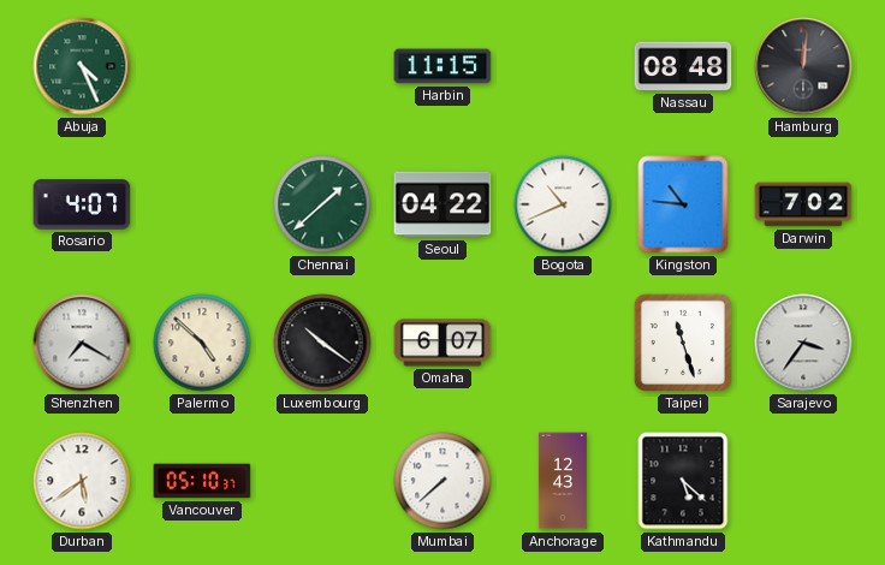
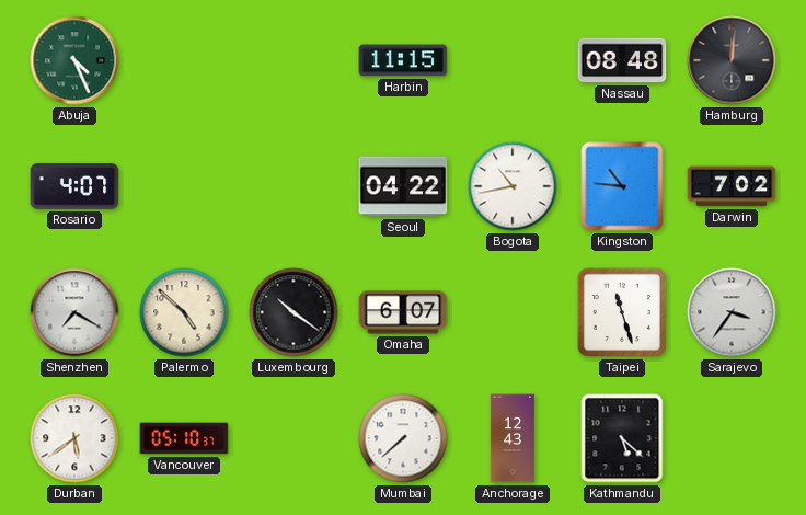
Chennai: 1:38 -> none (322, 204)
Bogota: 10:41 -> 10:43 (513, 186)
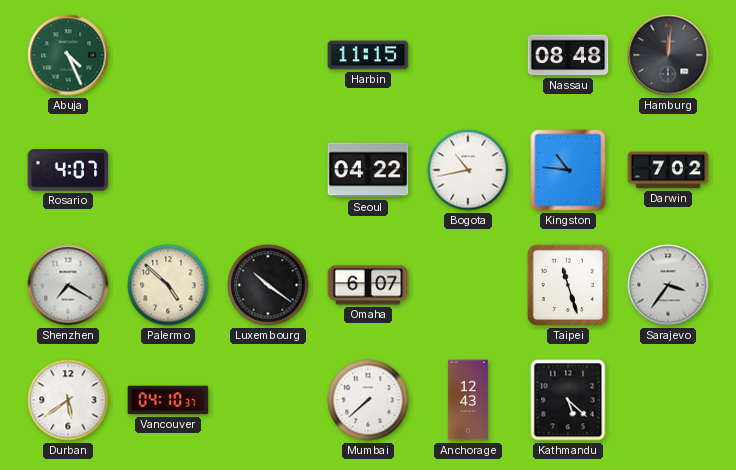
Vancouver: 05:10 -> 04:10 (168, 400)
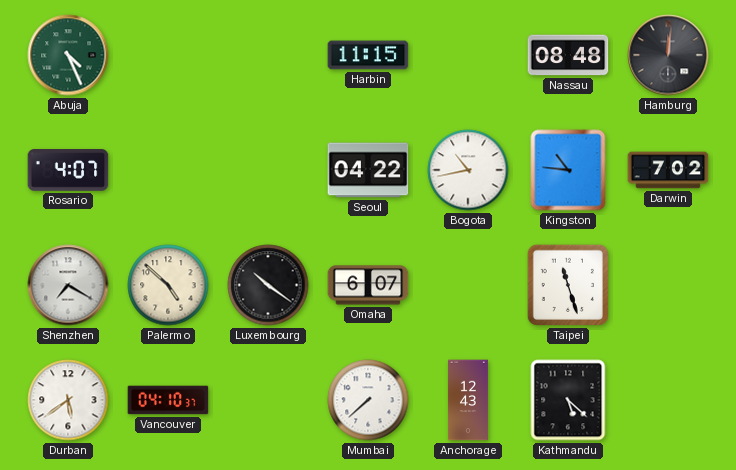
Sarajevo: 3:36 -> none (668, 285)
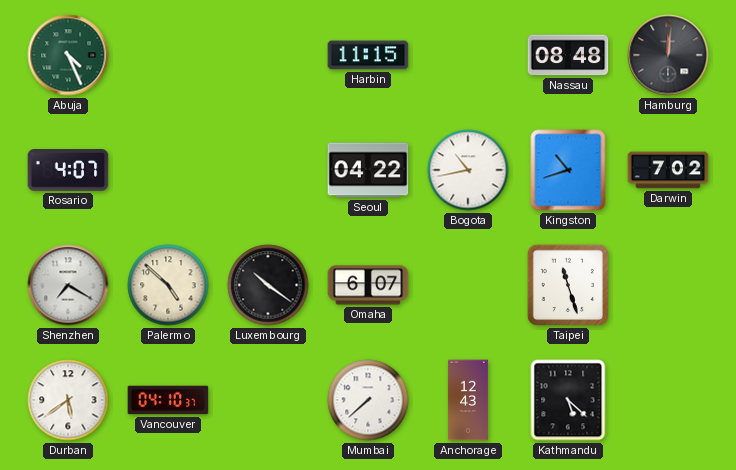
Kingston: 10:46 -> 10:42 (568, 170)
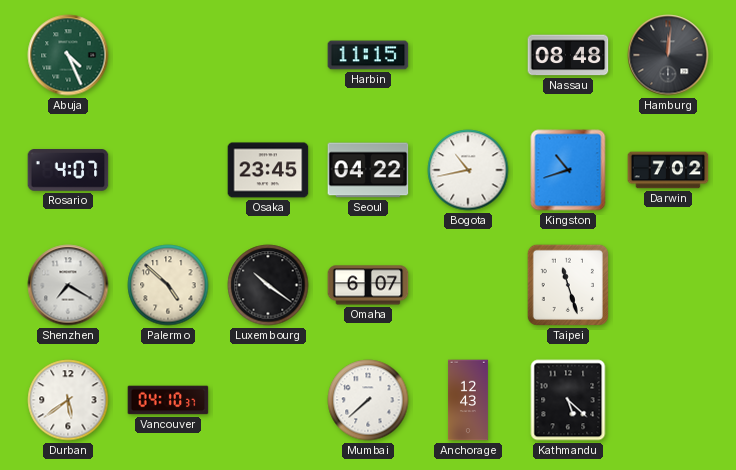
Osaka: none -> 23:45 (268, 170)
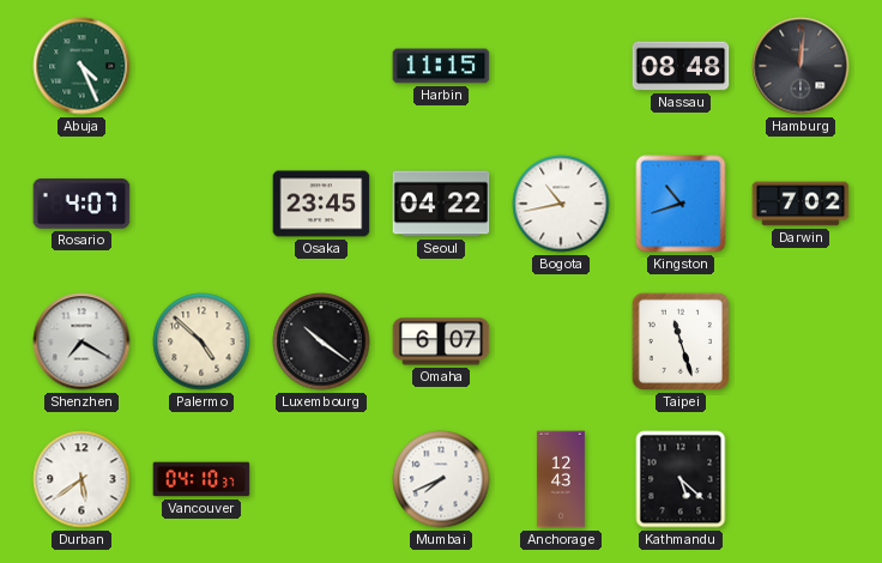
Mumbai: 7:38 -> 7:41 (441, 479)
